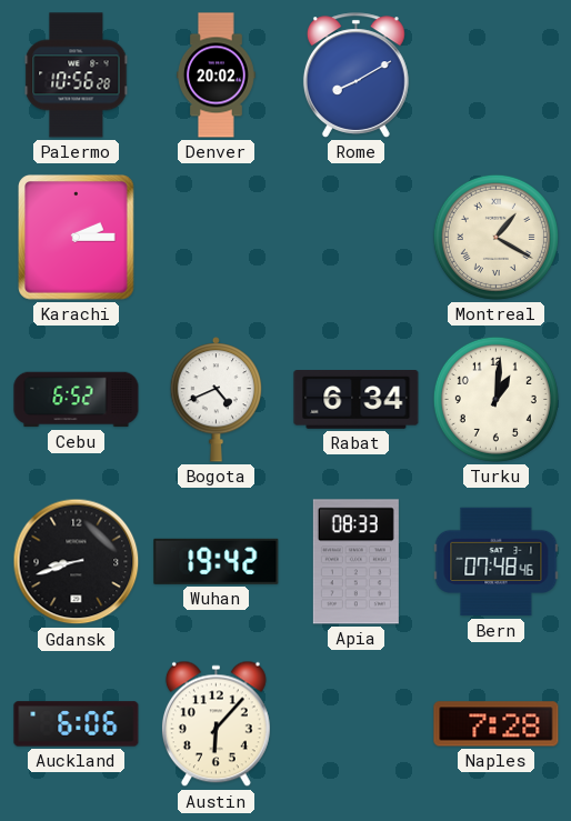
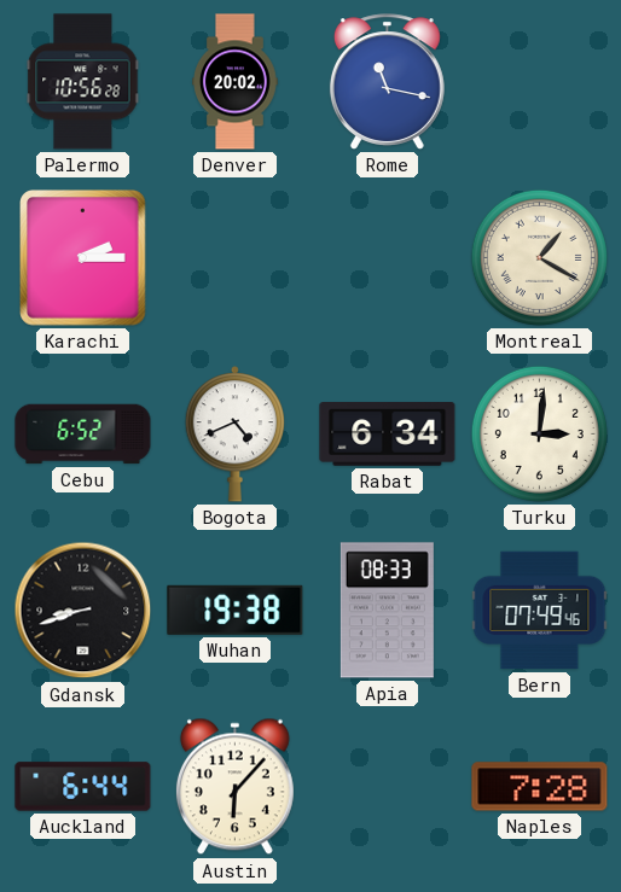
Rome: 8:10 -> 11:17 (387, 82)
Turku: 1:01 -> 3:01 (539, 433)
Wuhan: 19:42 -> 19:38 (236, 610)
Bern: 07:48 -> 07:49 (540, 611)
Auckland: 6:06 -> 6:44 (83, 787)
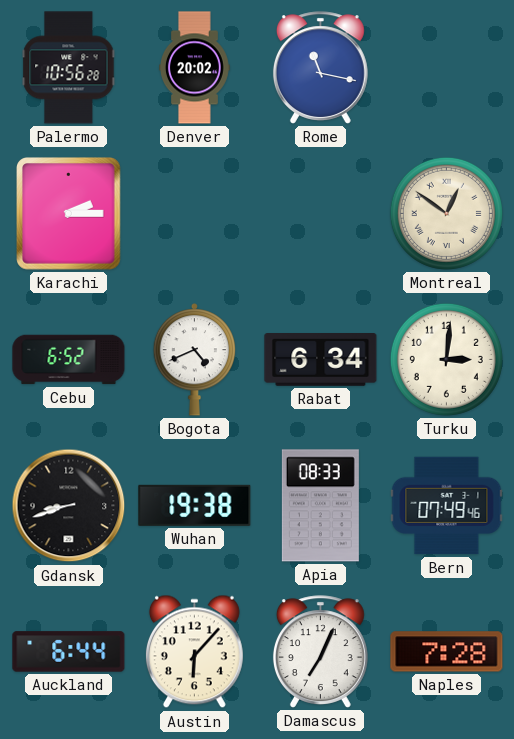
Montreal: 1:20 -> 12:51 (446, 213)
Damascus: none -> 7:04 (320, 652)
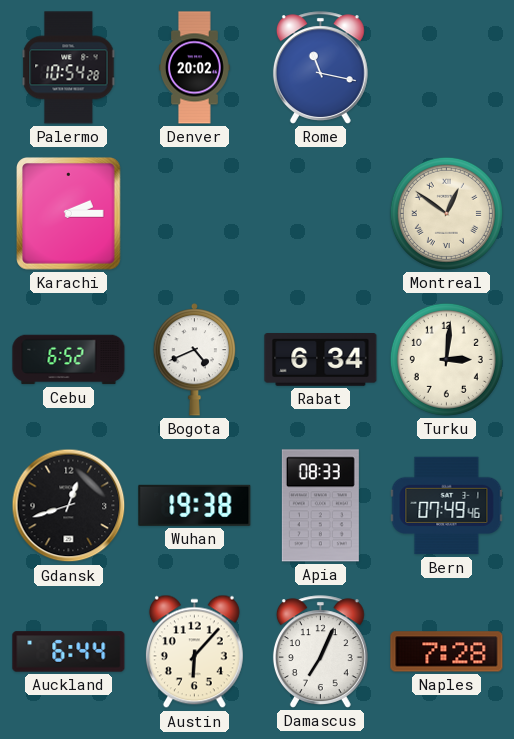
Palermo: 10:56 -> 10:54 (69, 68)
Gdansk: 8:42 -> 12:42 (69, 506)
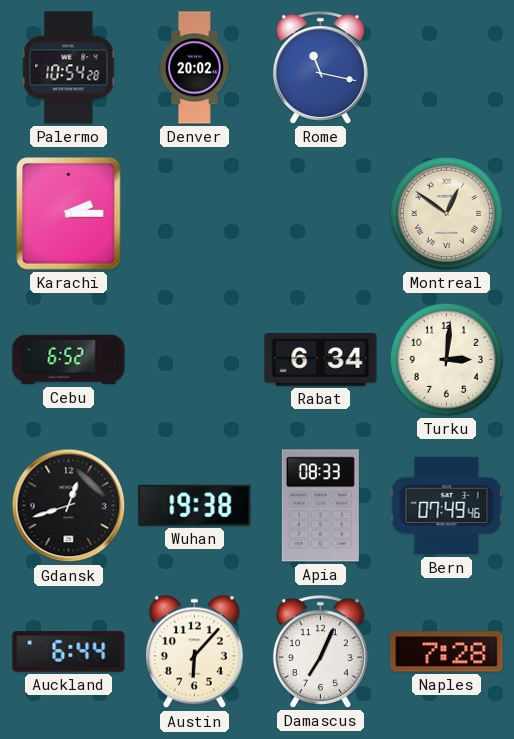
Bogota: 4:41 -> none (195, 360)
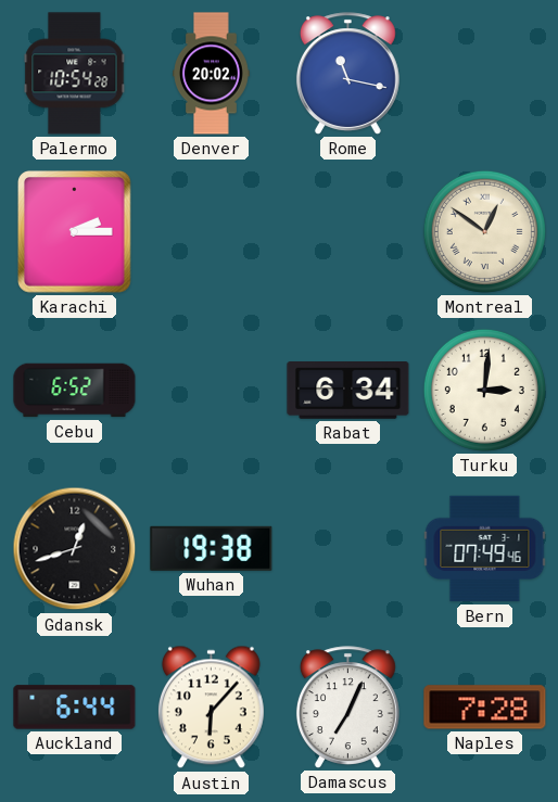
Apia: 08:33 -> none (320, 506)
